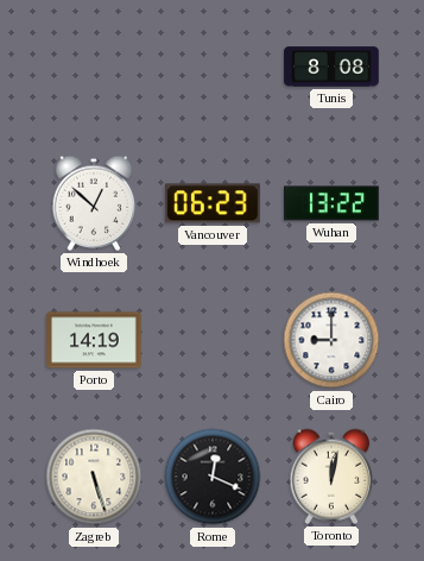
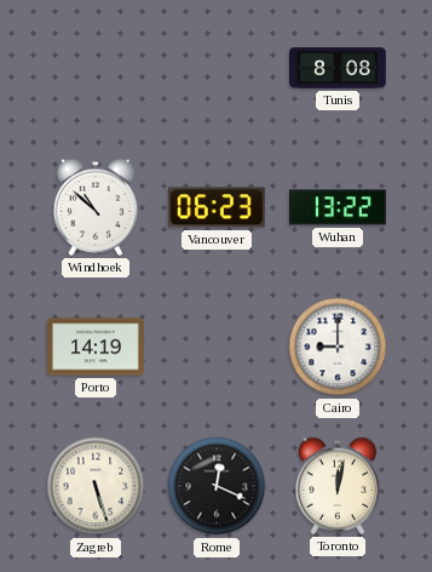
Windhoek: 12:52 -> 10:52 (96, 207)
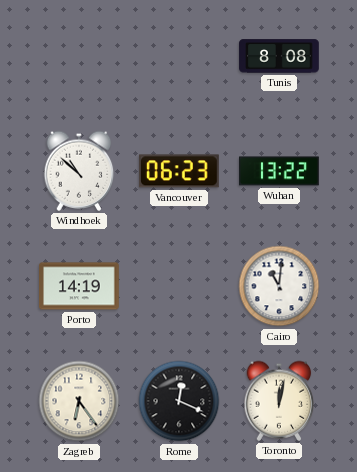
Cairo: 9:00 -> 11:01 (279, 286)
Zagreb: 5:27 -> 6:24 (79, 401)
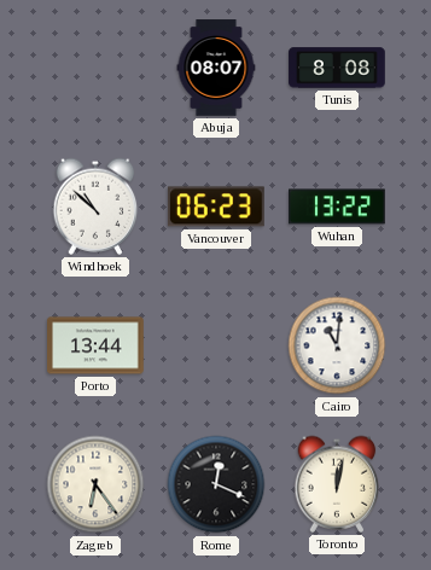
Abuja: none -> 08:07 (216, 68)
Porto: 14:19 -> 13:44 (97, 345)
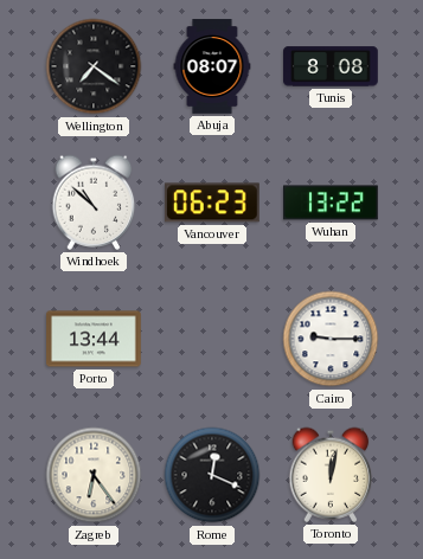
Wellington: none -> 7:21 (94, 66)
Cairo: 11:01 -> 9:15 (331, 339)
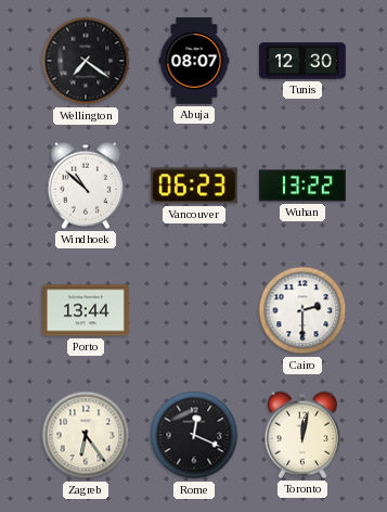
Tunis: 8:08 -> 12:30 (302, 61)
Cairo: 9:15 -> 2:30 (302, 310)
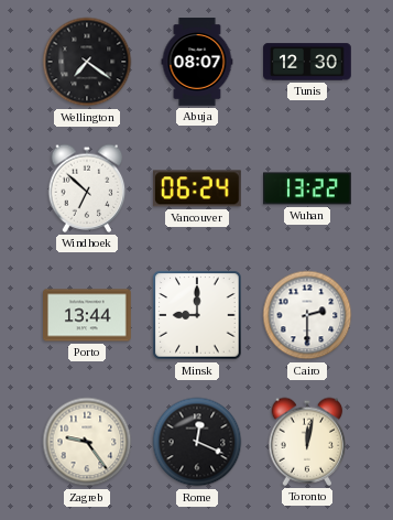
Windhoek: 10:52 -> 6:52 (87, 188)
Vancouver: 06:23 -> 06:24 (197, 188)
Minsk: none -> 9:00 (197, 315)
Zagreb: 6:24 -> 9:24 (87, 442)
